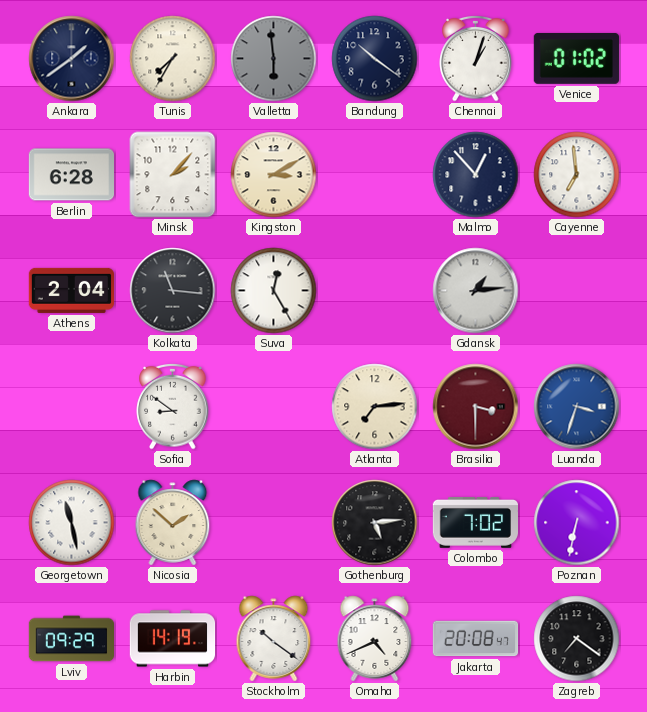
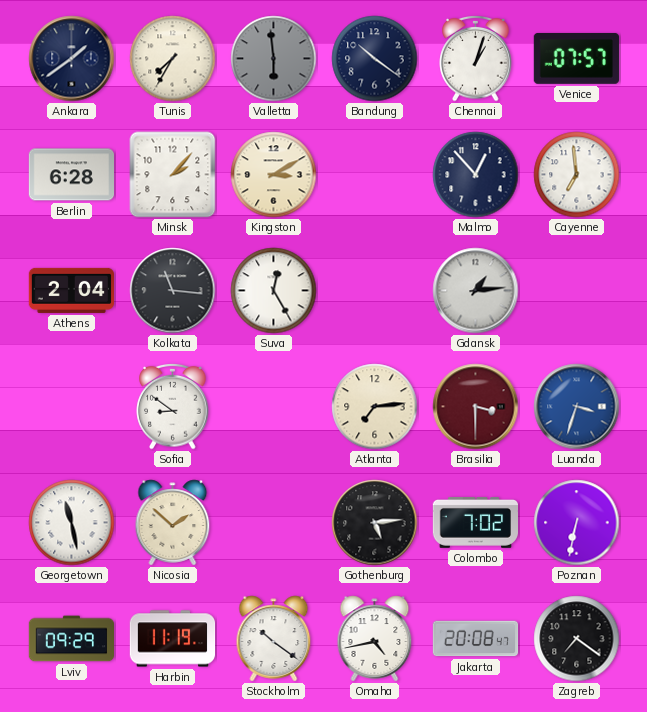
Venice: 01:02 -> 07:57 (576, 58)
Harbin: 14:19 -> 11:19 (173, 639)
Omaha: 4:41 -> 4:43 (375, 639)
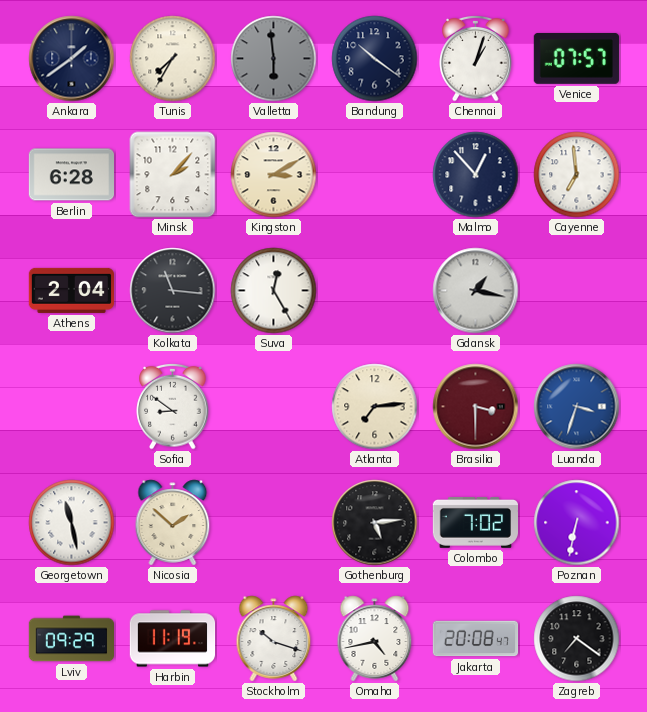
Gdansk: 1:14 -> 1:17 (476, 291)
Stockholm: 10:21 -> 10:18 (274, 639)
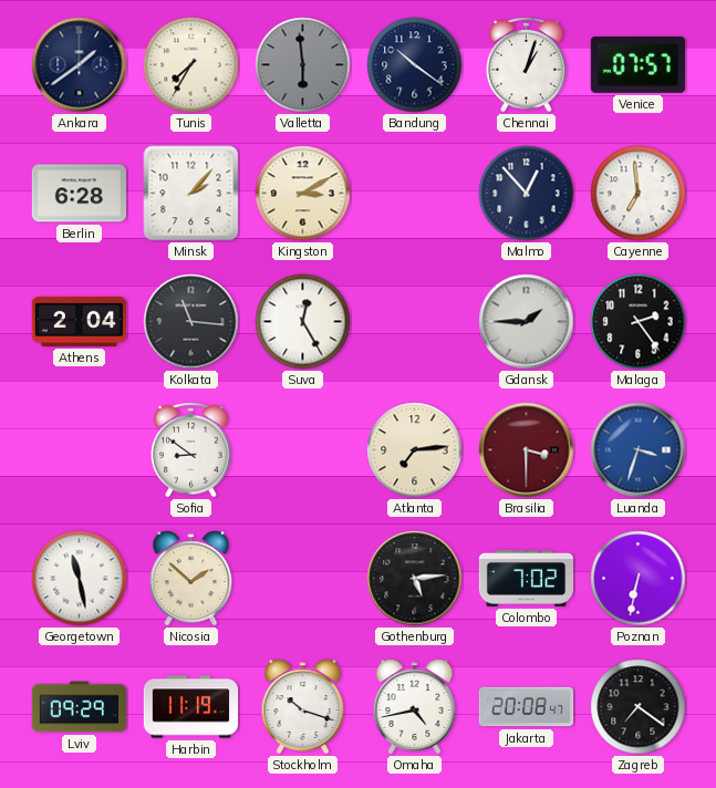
Gdansk: 1:17 -> 1:45 (527, 322)
Malaga: none -> 2:24 (639, 322)
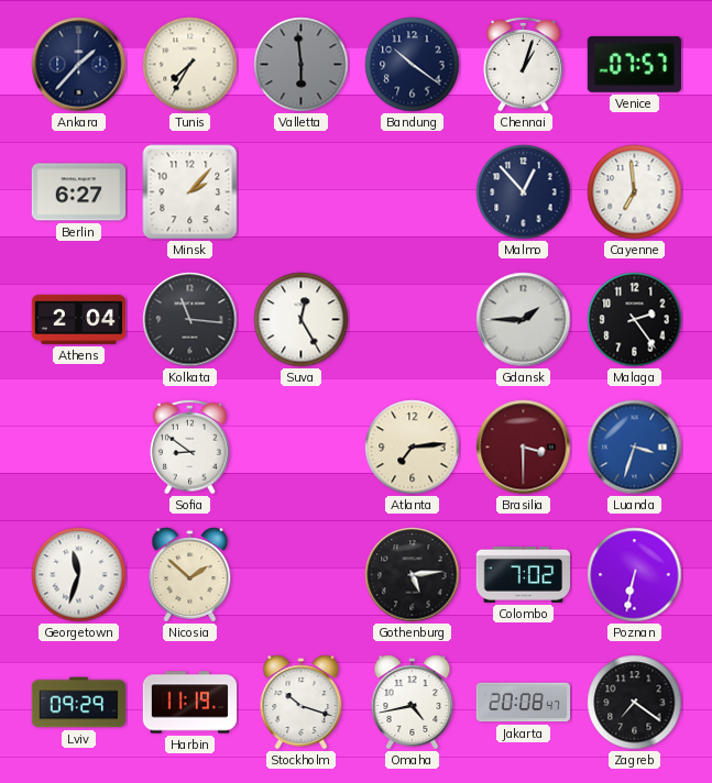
Ankara: 1:39 -> 1:37 (79, 65)
Berlin: 6:28 -> 6:27 (78, 192)
Kingston: 3:10 -> none (303, 194)
Georgetown: 11:28 -> 11:33 (79, 575)
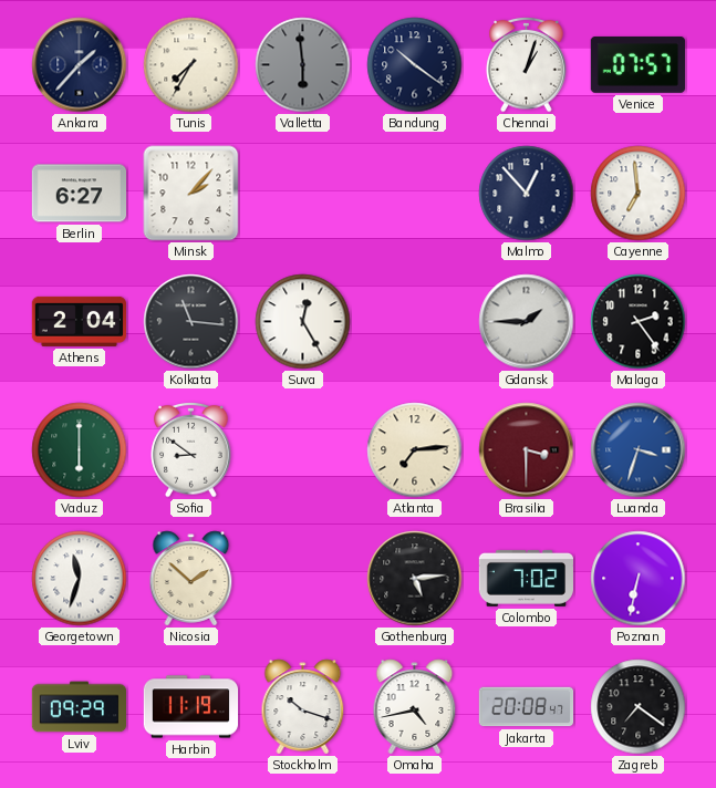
Vaduz: none -> 6:00 (80, 450)
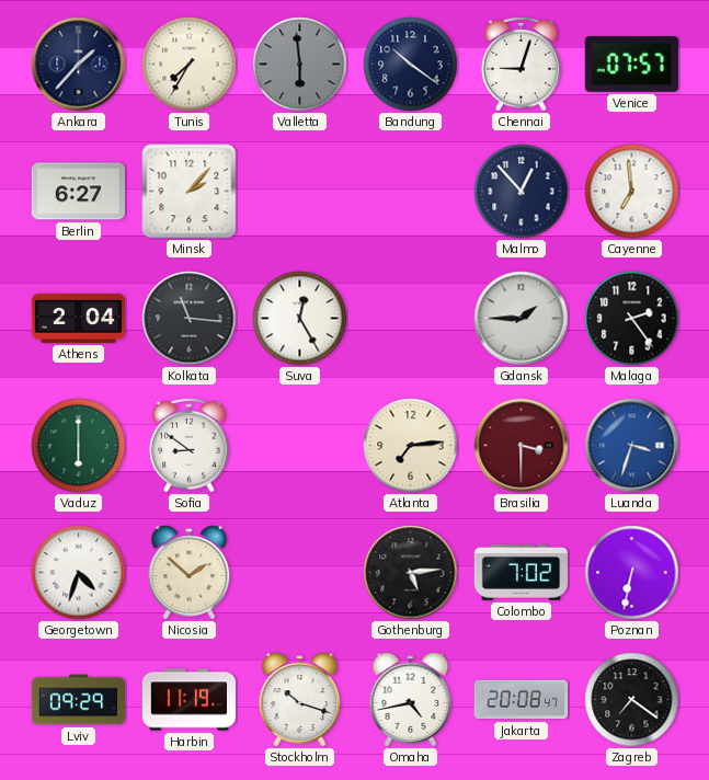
Chennai: 1:03 -> 9:03 (522, 64)
Georgetown: 11:33 -> 4:33 (79, 573)
